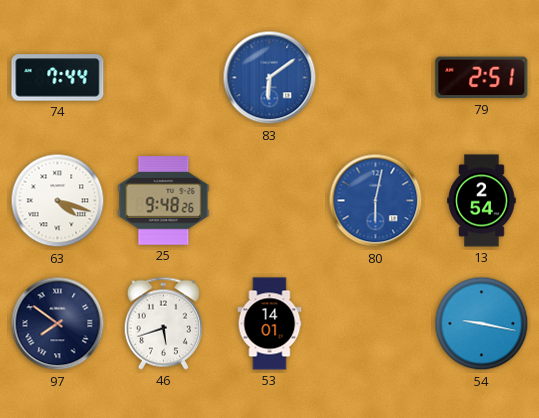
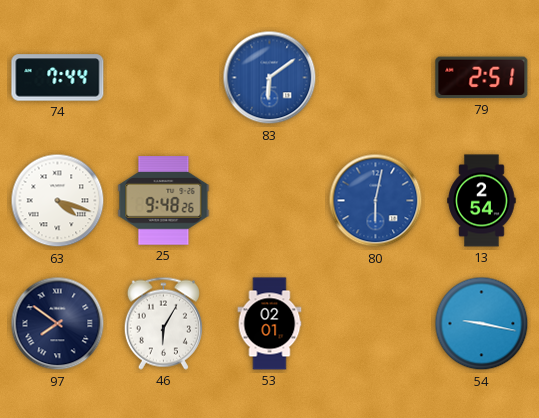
46: 5:42 -> 6:05 (163, 323)
53: 14:01 -> 02:01 (270, 324)
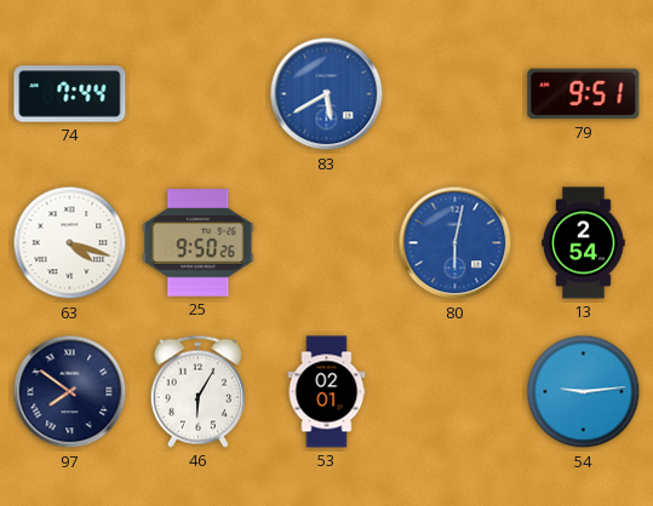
83: 6:09 -> 5:40 (327, 94)
79: 2:51 -> 9:51 (584, 94)
25: 9:48 -> 9:50 (199, 243)
54: 9:17 -> 9:14 (584, 392)
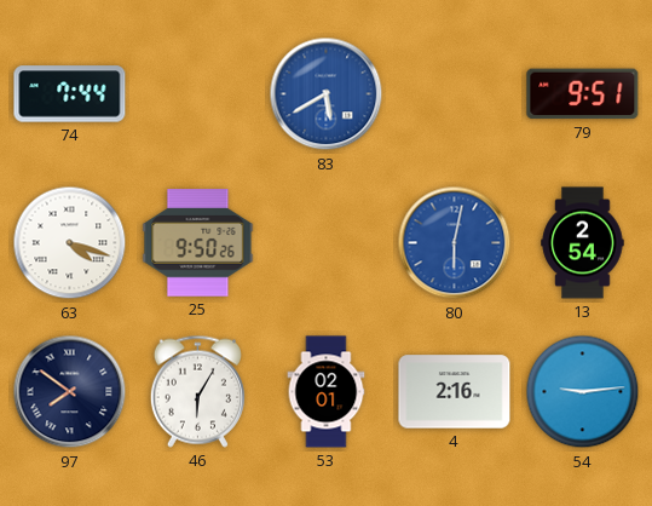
4: none -> 2:16 (455, 392)
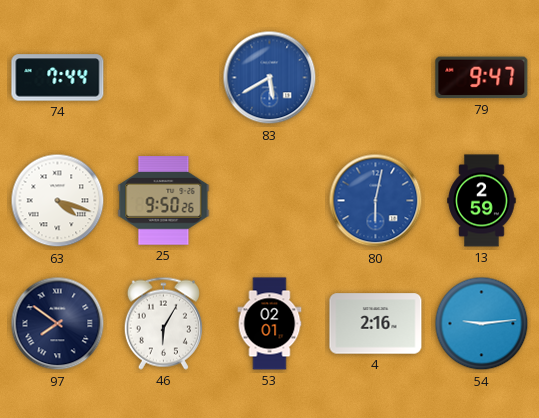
79: 9:51 -> 9:47 (482, 78)
13: 2:54 -> 2:59 (482, 201)
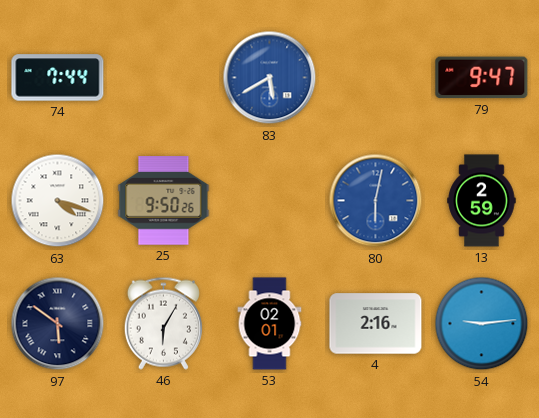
97: 7:51 -> 5:51 (58, 324)
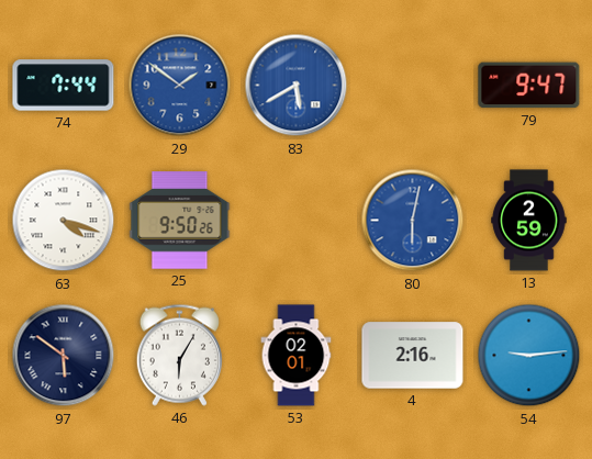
29: none -> 1:51 (180, 86)
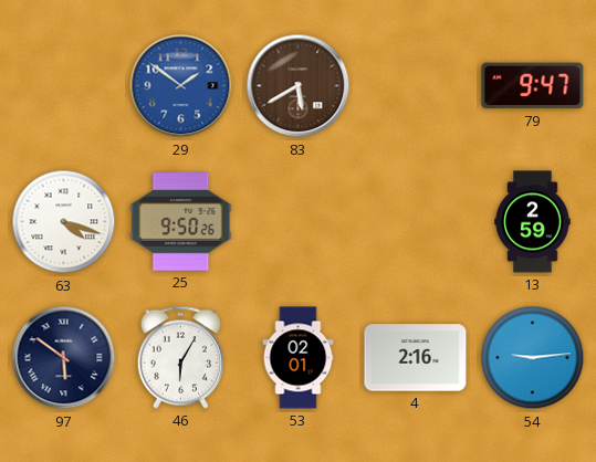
74: 7:44 -> none (64, 86)
83 dial: blue -> brown (299, 86)
80: 6:02 -> none (413, 221)
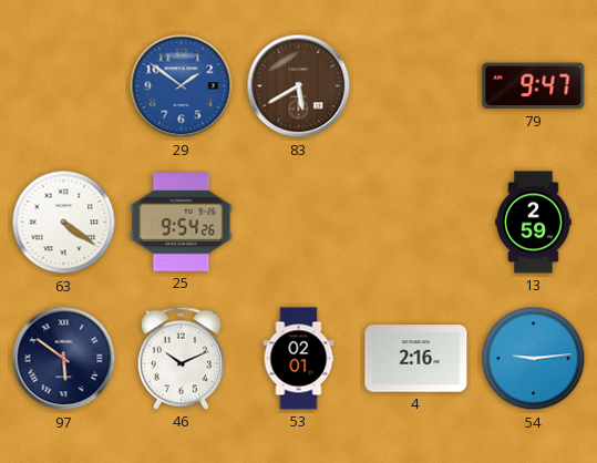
63: 4:18 -> 4:21 (64, 223)
25: 9:50 -> 9:54 (182, 223)
46: 6:05 -> 10:11 (181, 358)
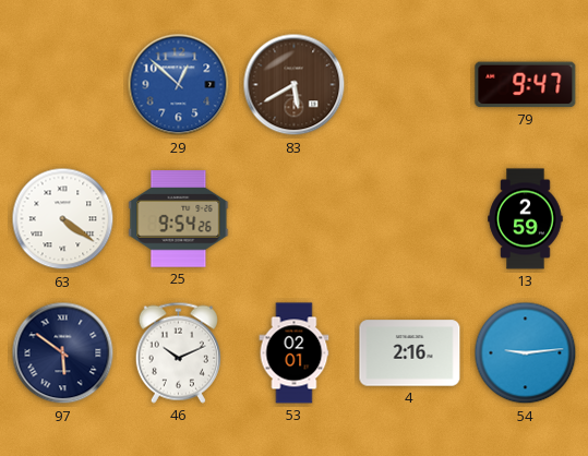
29: 1:51 -> 12:52 (179, 85)
